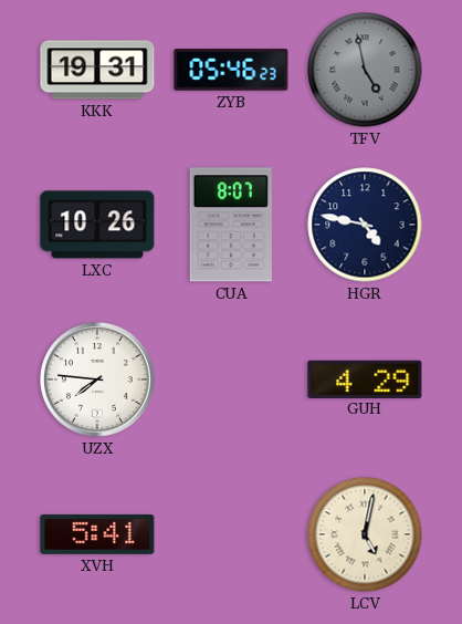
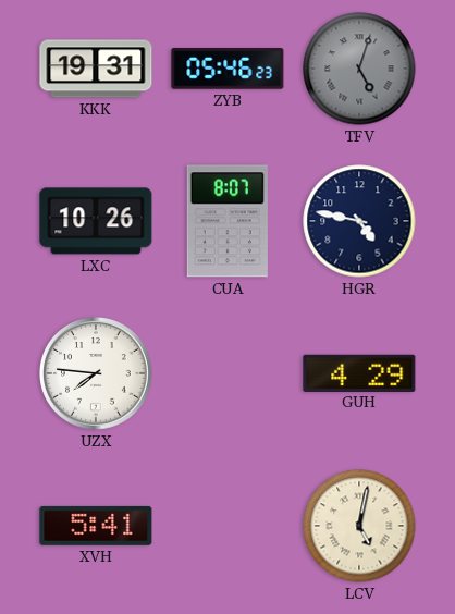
TFV: 4:58 -> 5:03 (359, 69)
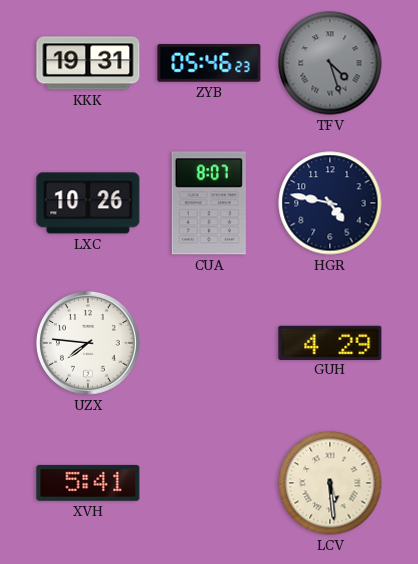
TFV: 5:03 -> 4:27 (330, 63)
LCV: 5:02 -> 5:29 (330, 483)
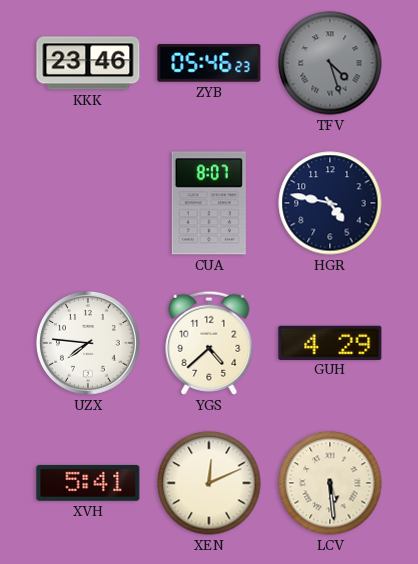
KKK: 19:31 -> 23:46 (88, 63)
LXC: 10:26 -> none (88, 203)
YGS: none -> 4:38 (209, 343)
XEN: none -> 12:11 (209, 483)
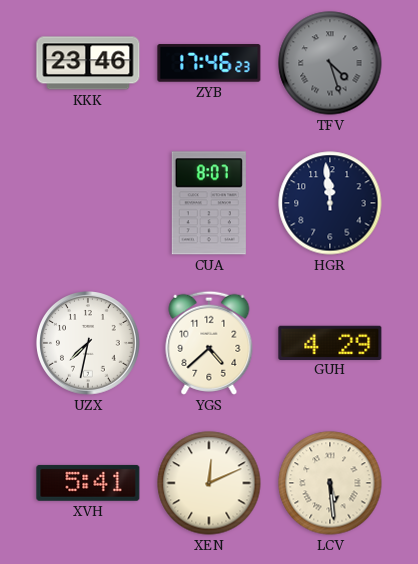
ZYB: 05:46 -> 17:46 (209, 63)
HGR: 4:47 -> 11:59 (330, 203)
UZX: 7:46 -> 7:32 (89, 344)
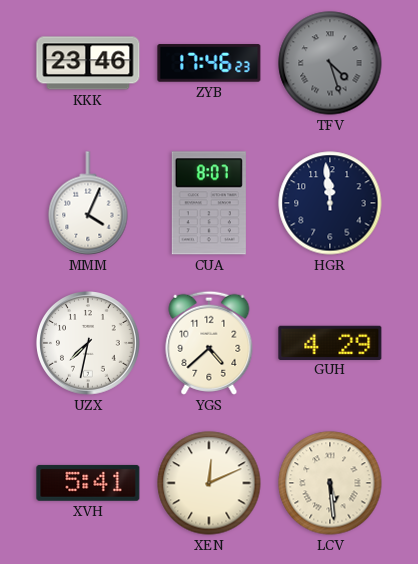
MMM: none -> 4:04 (88, 203)
